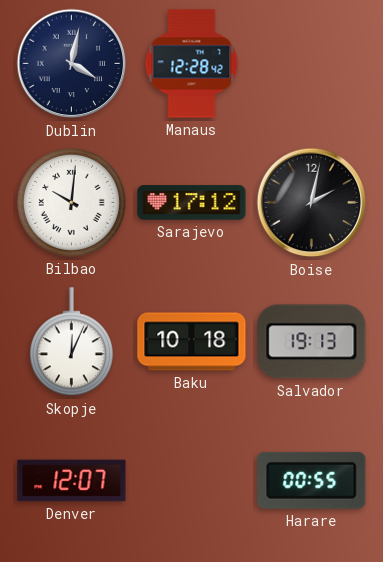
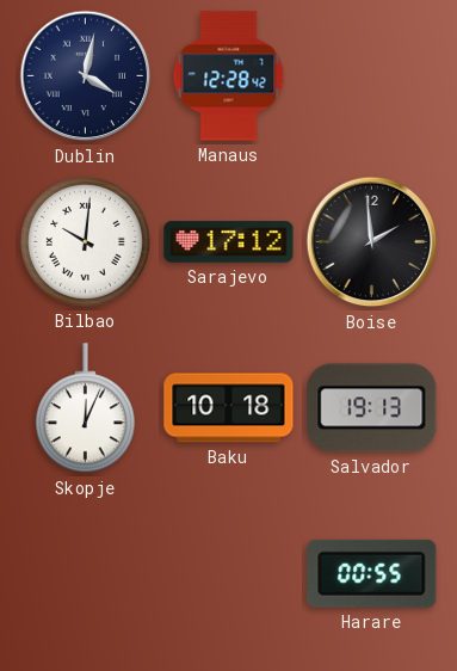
Boise: 2:02 -> 1:59 (372, 242)
Denver: 12:07 -> none (72, 481)
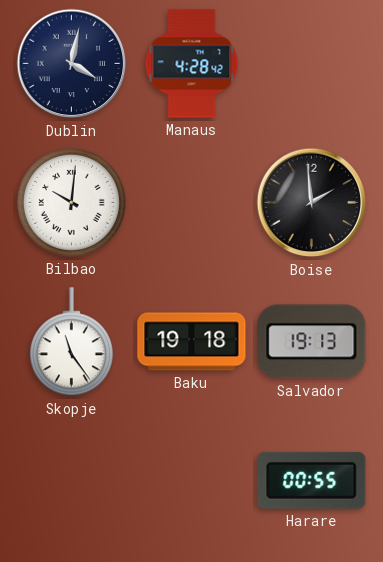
Manaus: 12:28 -> 4:28 (192, 64)
Sarajevo: 17:12 -> none (229, 242)
Skopje: 12:04 -> 11:24 (71, 342)
Baku: 10:18 -> 19:18 (192, 342)
